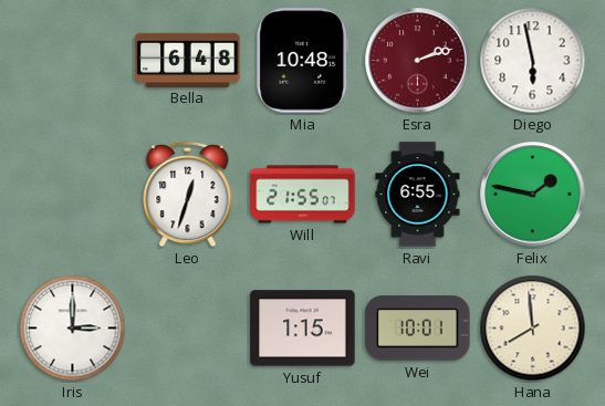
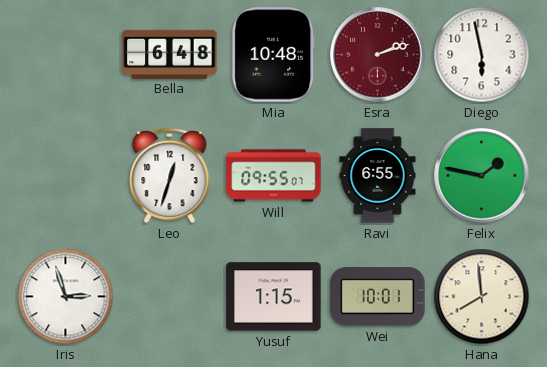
Will: 21:55 -> 09:55 (274, 176)
Iris: 3:00 -> 2:57 (66, 297)
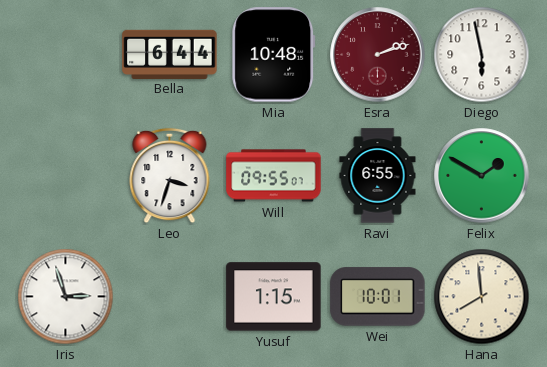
Bella: 6:48 -> 6:44 (170, 54)
Leo: 12:33 -> 3:33 (170, 176)
Felix: 1:47 -> 1:50 (482, 176)
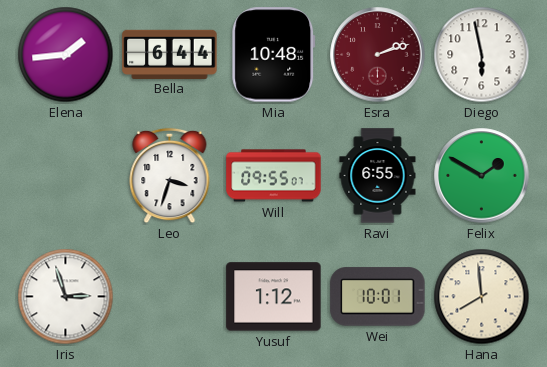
Elena: none -> 1:44 (66, 55)
Yusuf: 1:15 -> 1:12 (274, 297)
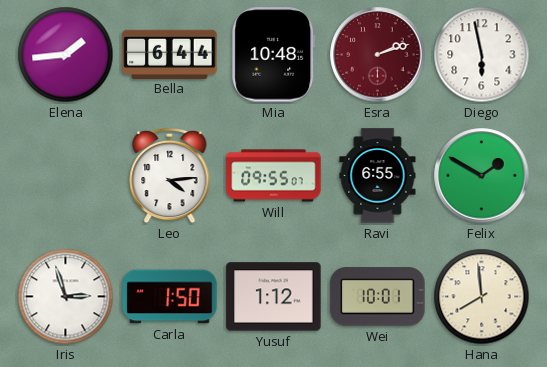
Leo: 3:33 -> 4:14 (170, 176)
Carla: none -> 1:50 (170, 297)
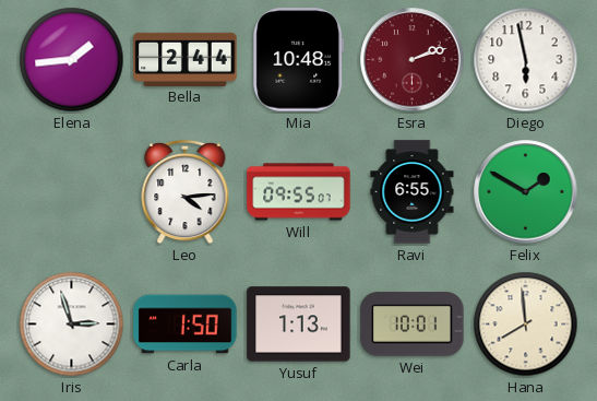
Bella: 6:44 -> 2:44 (186, 59)
Yusuf: 1:12 -> 1:13 (299, 325)
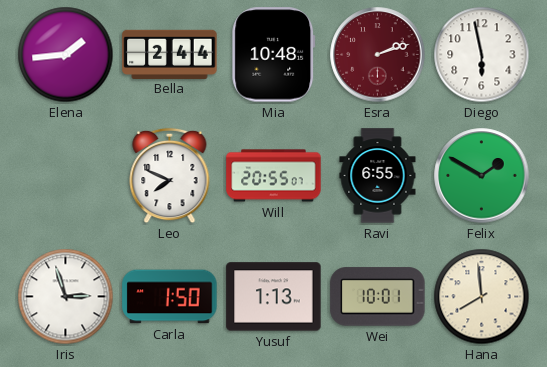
Leo: 4:14 -> 7:49 (170, 176)
Will: 09:55 -> 20:55 (274, 176)
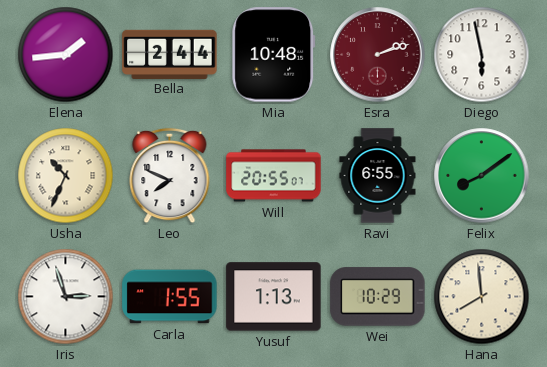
Usha: none -> 10:34 (66, 176)
Felix: 1:50 -> 8:09 (482, 176)
Carla: 1:50 -> 1:55 (170, 297)
Wei: 10:01 -> 10:29 (378, 297)
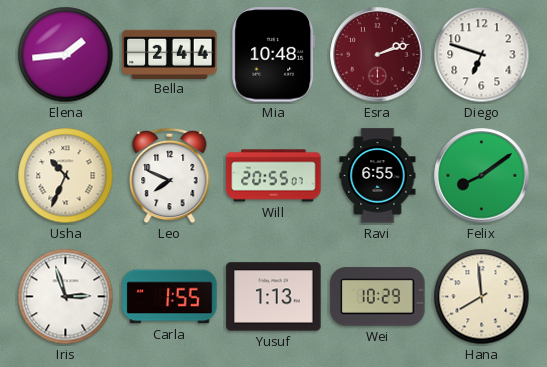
Diego: 5:58 -> 6:48 (482, 55)
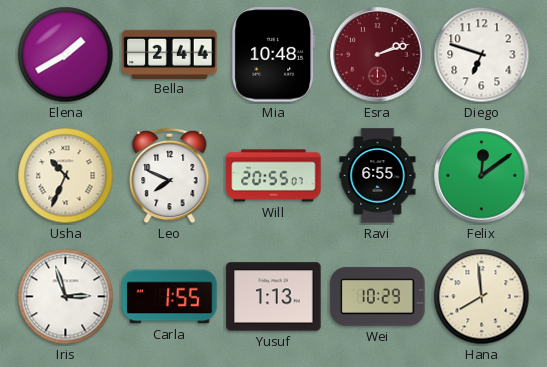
Elena: 1:44 -> 1:40 (66, 55)
Felix: 8:09 -> 12:09 (482, 176)
